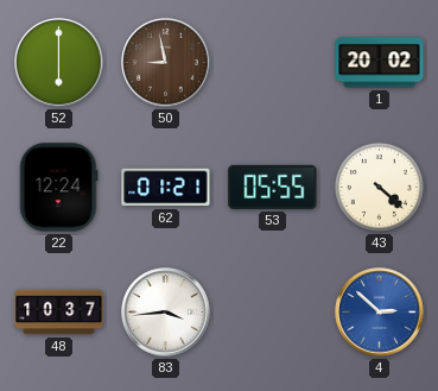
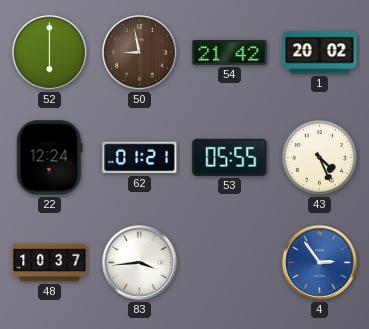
54: none -> 21:42 (230, 52)
43: 4:22 -> 4:26 (319, 157)
4: 2:52 -> 2:54 (320, 263)
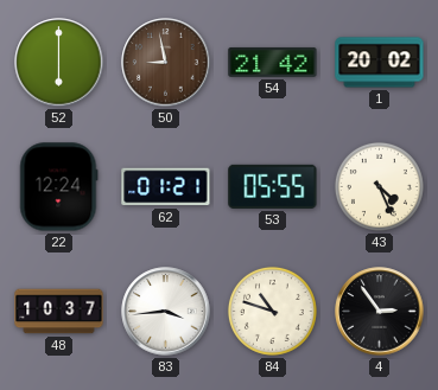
84: none -> 10:48 (272, 311)
4 dial: blue -> black (380, 312)
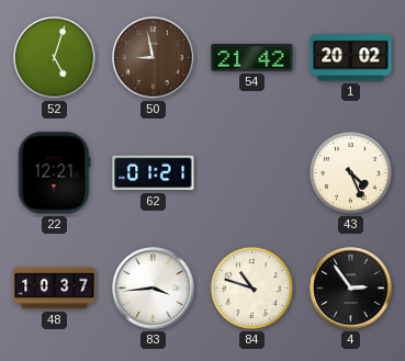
52: 6:00 -> 5:03 (55, 58)
22: 12:24 -> 12:21 (55, 173)
53: 05:55 -> none (273, 186)
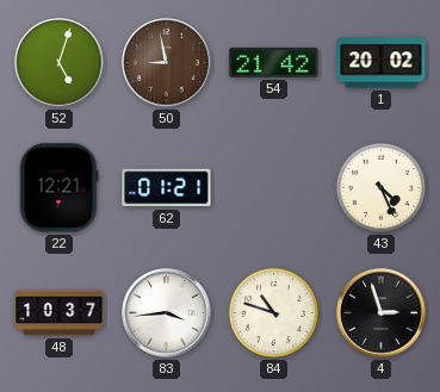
4: 2:54 -> 2:57 (382, 313)
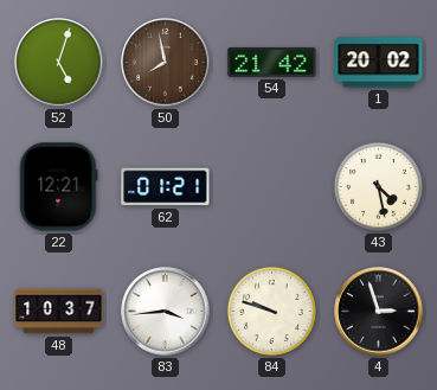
50: 8:58 -> 7:58 (166, 63)
43: 4:26 -> 4:28 (378, 186)
84: 10:48 -> 9:48 (271, 311)
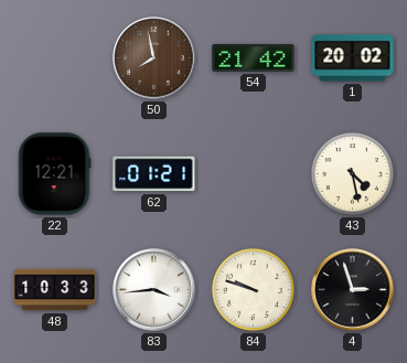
52: 5:03 -> none (59, 63)
48: 10:37 -> 10:33 (55, 290)
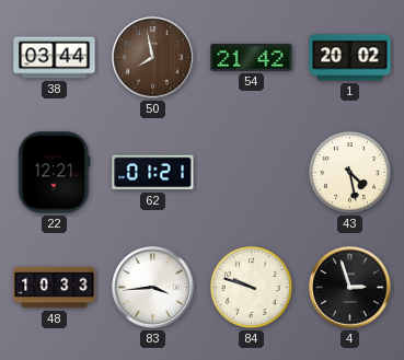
38: none -> 03:44 (55, 58)
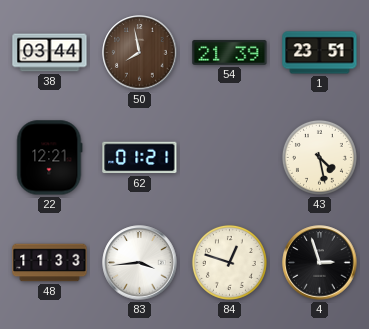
54: 21:42 -> 21:39 (230, 52)
1: 20:02 -> 23:51 (320, 53)
48: 10:33 -> 11:33 (50, 263)
84: 9:48 -> 12:48 (229, 262)
